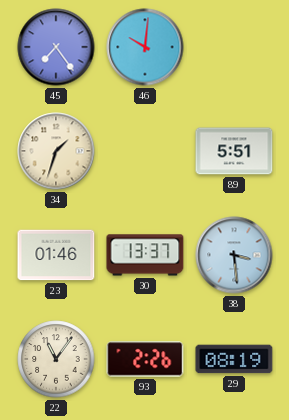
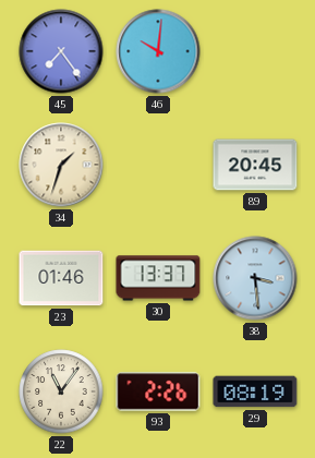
89: 5:51 -> 20:45 (255, 165)
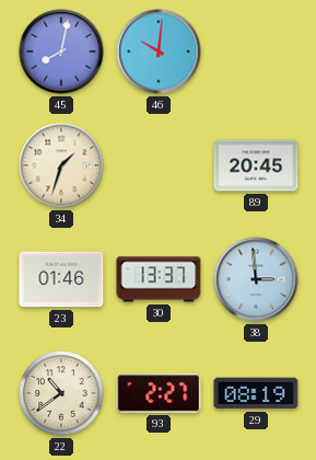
45: 7:24 -> 8:02 (61, 51)
38: 3:29 -> 2:59 (256, 279)
22: 11:06 -> 10:39 (61, 393)
93: 2:26 -> 2:27 (159, 393)
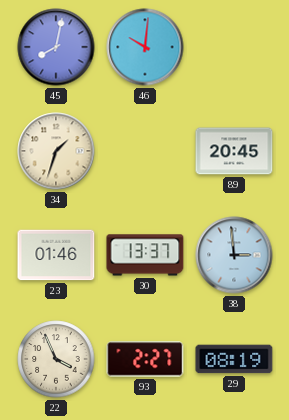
22: 10:39 -> 3:56 (56, 359)
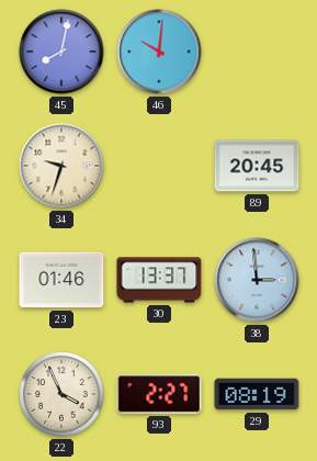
34: 1:33 -> 9:33 (61, 166)
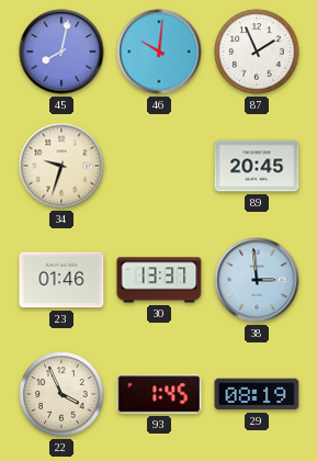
87: none -> 1:56 (257, 52)
93: 2:27 -> 1:45 (159, 394)
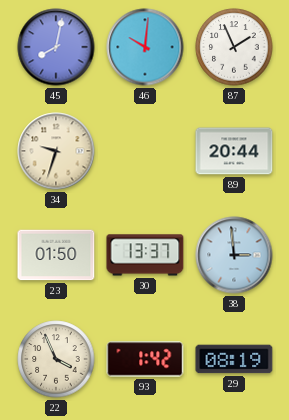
89: 20:45 -> 20:44 (234, 151)
23: 01:46 -> 01:50 (56, 255)
93: 1:45 -> 1:42 (145, 359)
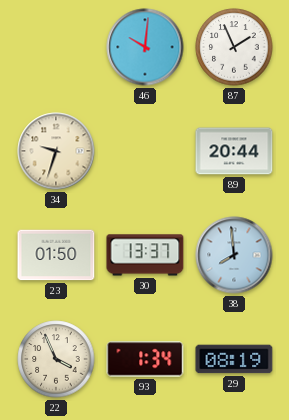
45: 8:02 -> none (56, 47)
38: 2:59 -> 7:59 (234, 255)
93: 1:42 -> 1:34 (145, 359)
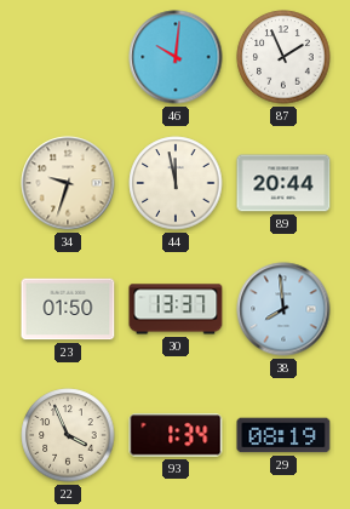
44: none -> 11:58 (176, 183)
